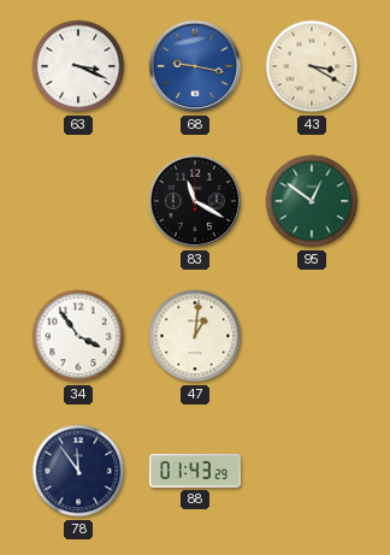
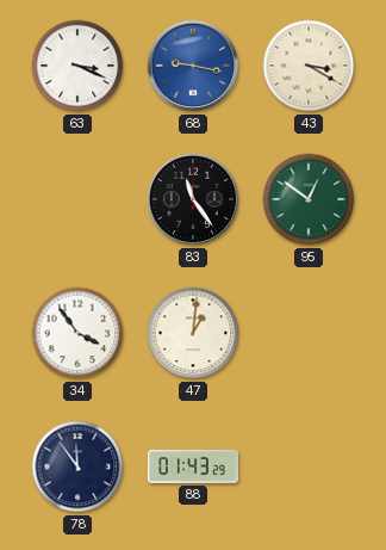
83: 11:20 -> 11:24 (193, 199)
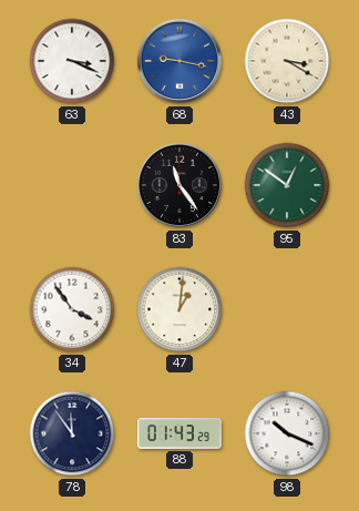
98: none -> 10:19 (287, 433)
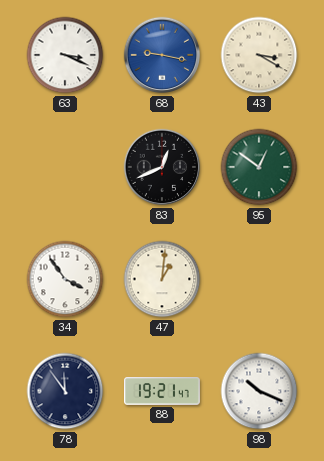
83: 11:24 -> 12:41 (162, 167)
88: 01:43 -> 19:21 (162, 391)
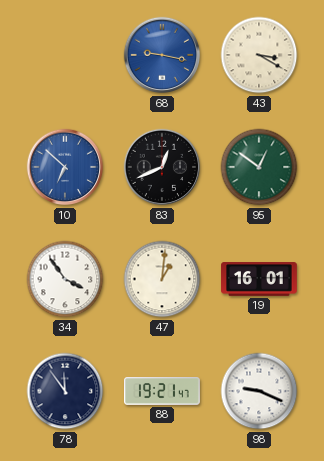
63: 3:19 -> none (65, 55)
10: none -> 6:52 (65, 167)
19: none -> 16:01 (259, 279)
98: 10:19 -> 9:19 (259, 391)
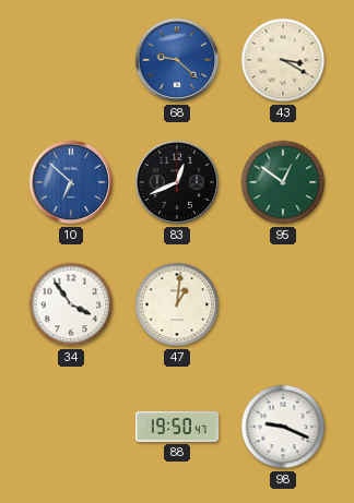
68: 9:17 -> 9:22 (177, 60)
19: 16:01 -> none (259, 279)
78: 11:54 -> none (65, 391)
88: 19:21 -> 19:50 (177, 427)
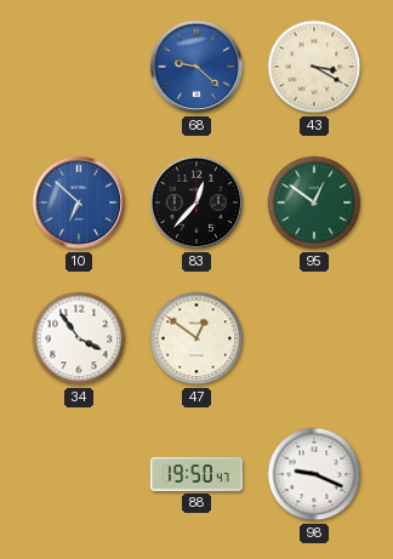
83: 12:41 -> 12:37 (196, 203)
47: 1:01 -> 12:51 (196, 338)
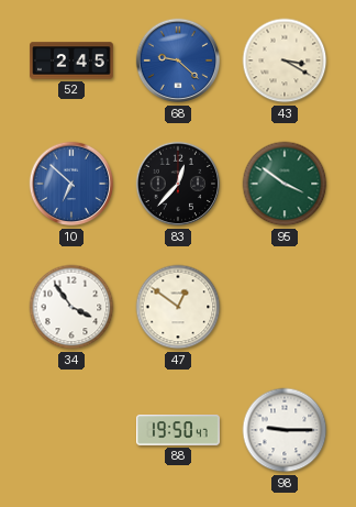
52: none -> 2:45 (71, 60)
95: 12:51 -> 3:51 (285, 184)
98: 9:19 -> 9:15 (285, 430)
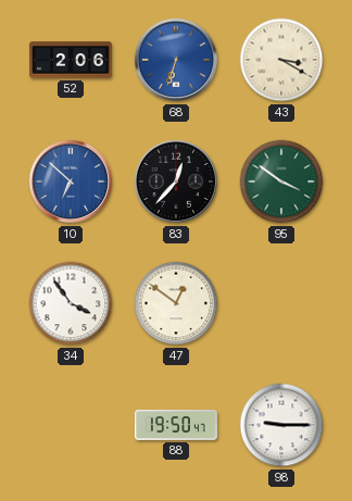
52: 2:45 -> 2:06 (71, 60)
68: 9:22 -> 6:33 (176, 60)
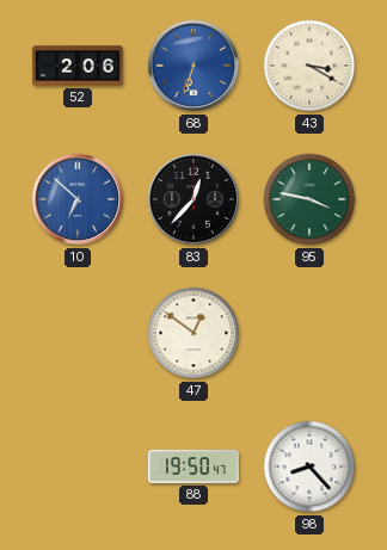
95: 3:51 -> 3:47 (309, 199)
34: 3:54 -> none (71, 303)
98: 9:15 -> 8:23 (309, 466)
